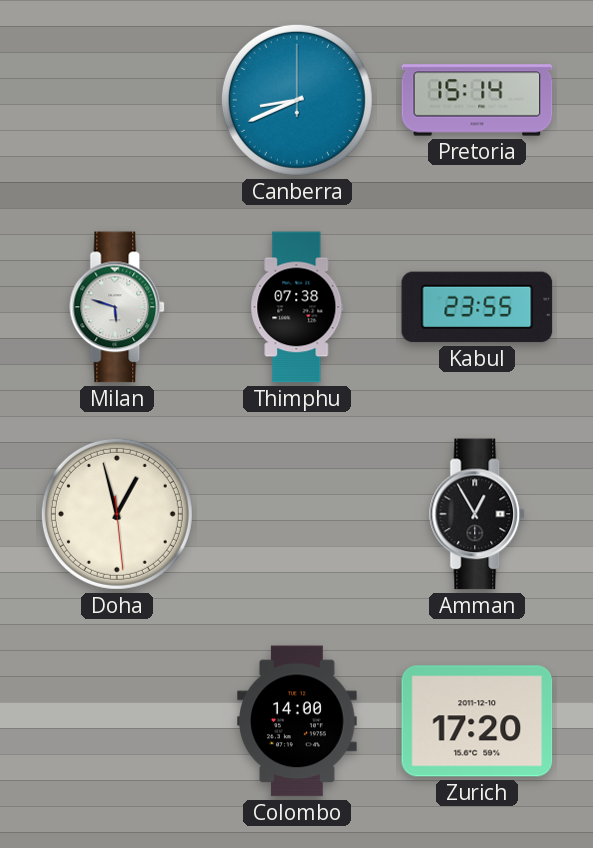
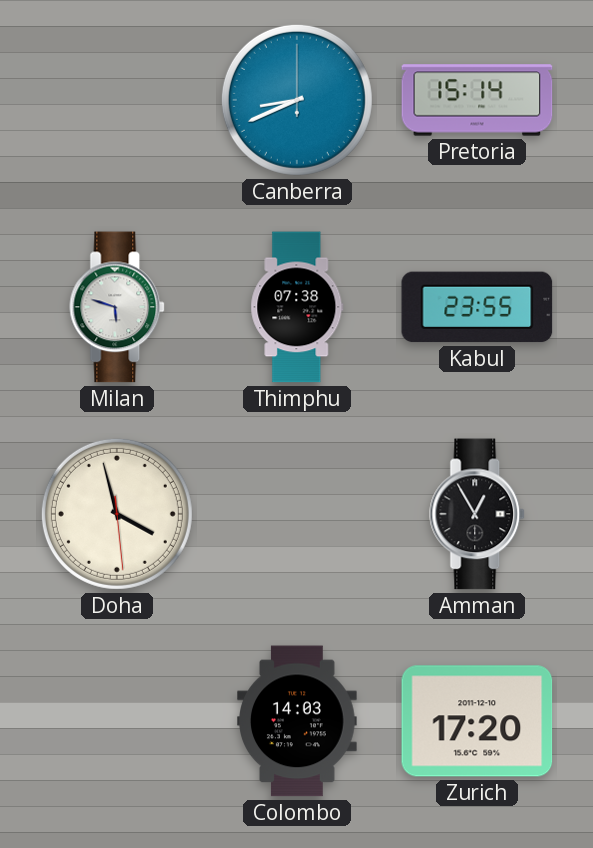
Doha: 12:57 -> 3:57 (117, 514)
Colombo: 14:00 -> 14:03 (298, 721)
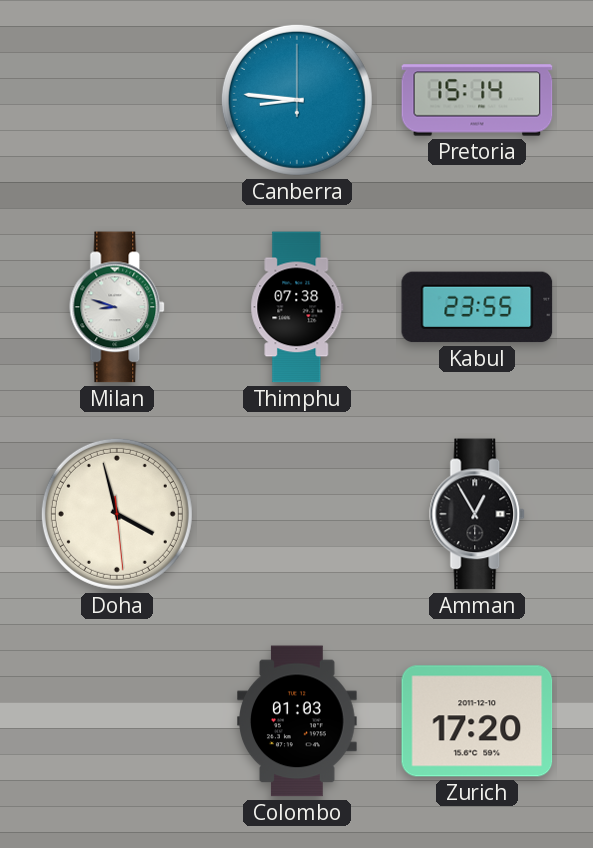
Canberra: 8:41 -> 8:46 (297, 100)
Milan: 5:48 -> 8:48 (118, 307)
Colombo: 14:03 -> 01:03 (298, 721)
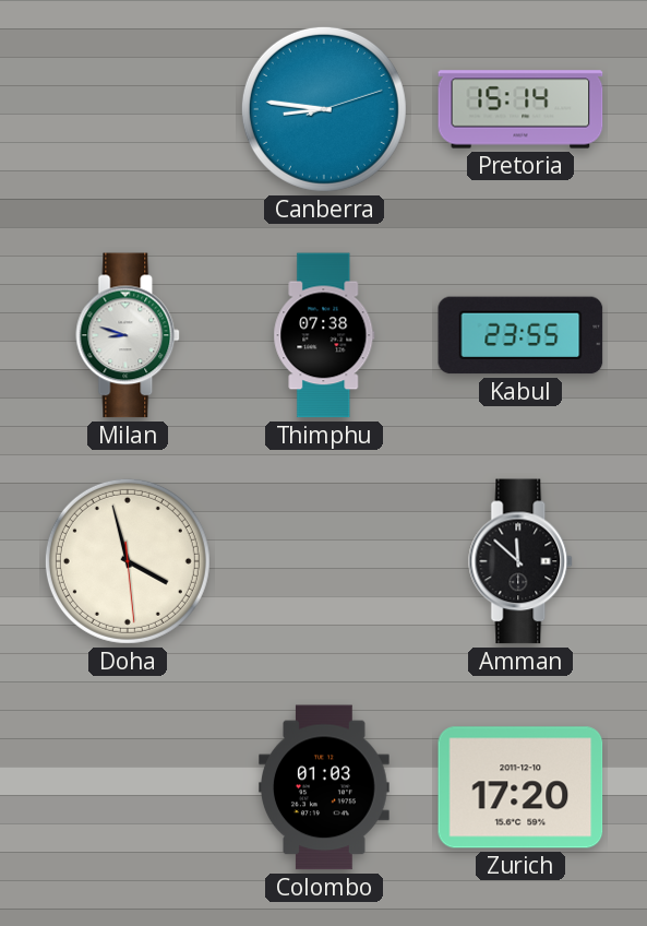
Canberra: 8:46:00 -> 8:46:12 (324, 109)
Amman: 12:55 -> 11:52 (522, 561)
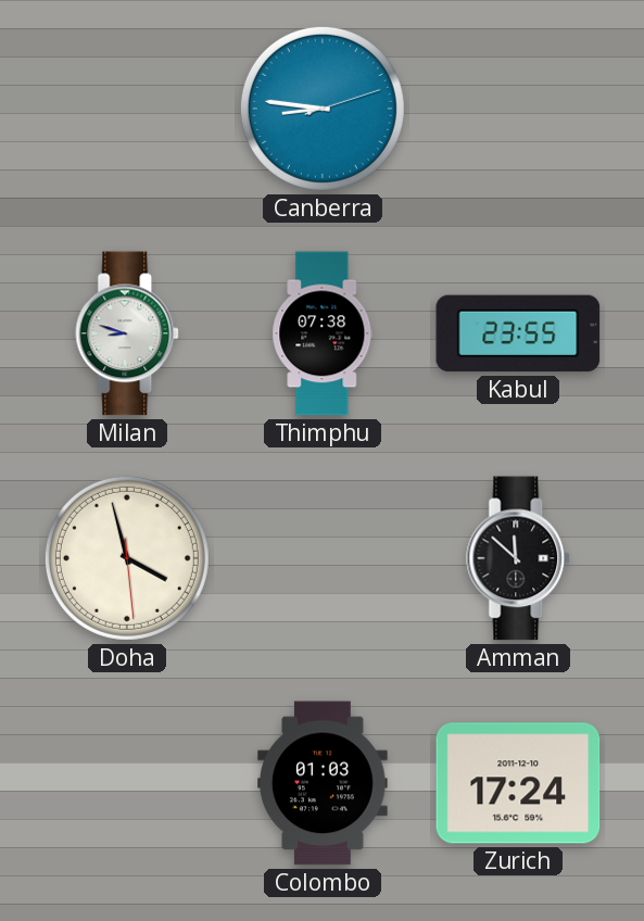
Pretoria: 15:14 -> none (520, 109)
Zurich: 17:20 -> 17:24 (518, 783)
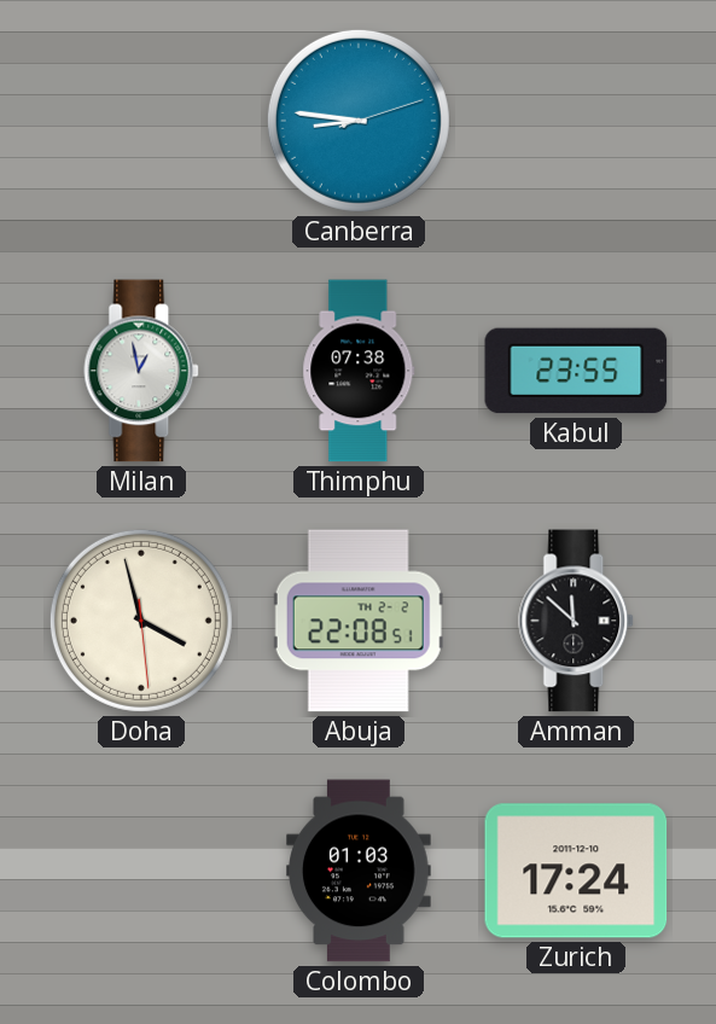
Milan: 8:48 -> 12:58 (142, 371)
Abuja: none -> 22:08 (359, 621)
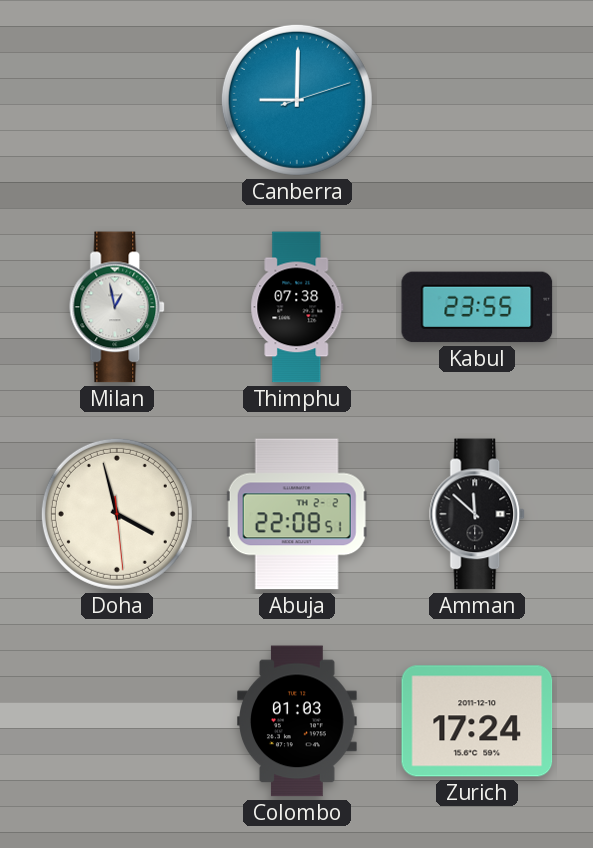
Canberra: 8:46 -> 9:00 (297, 100)
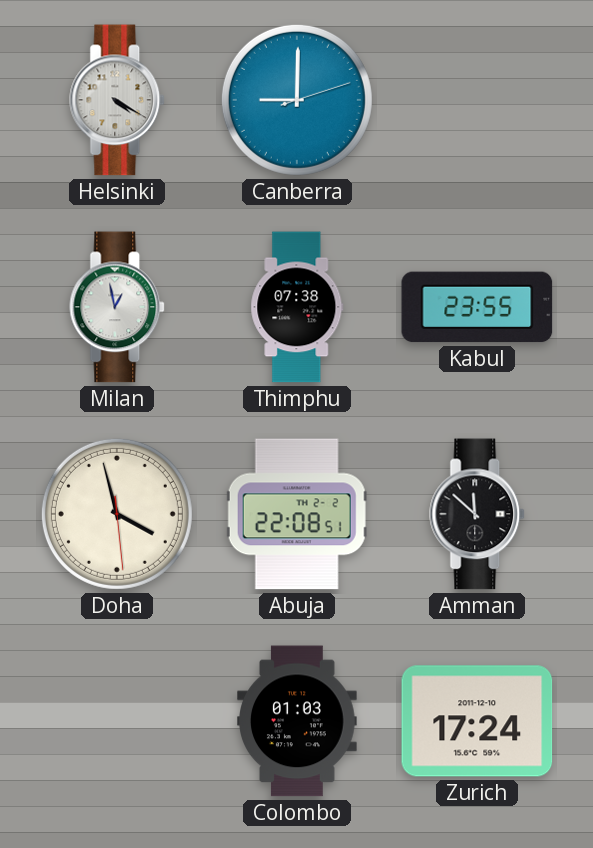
Helsinki: none -> 4:20 (118, 100)
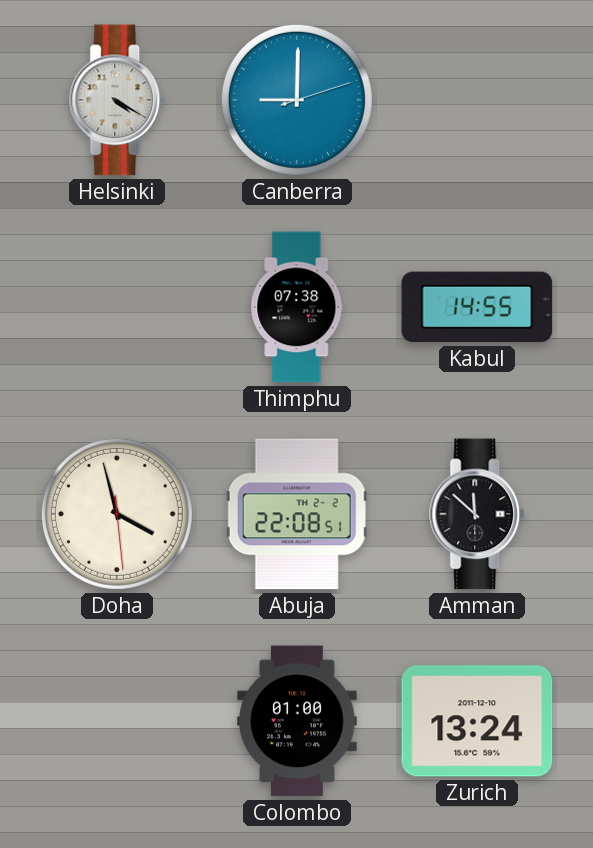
Milan: 12:58 -> none (118, 307)
Kabul: 23:55 -> 14:55 (477, 307)
Colombo: 01:03 -> 01:00 (298, 721)
Zurich: 17:24 -> 13:24 (477, 721)
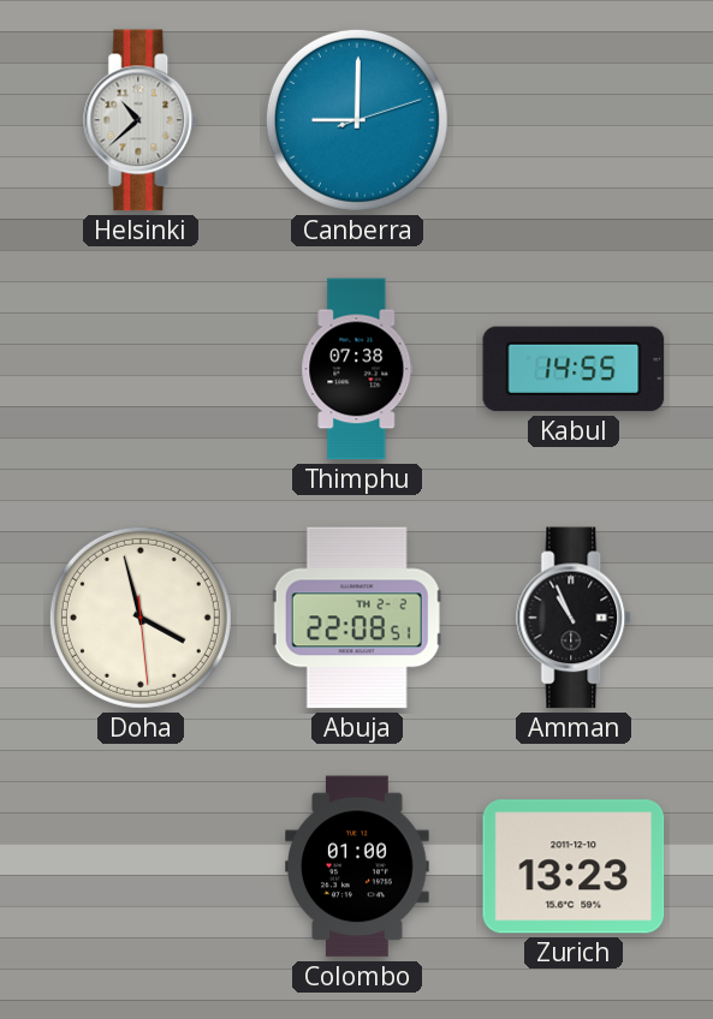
Helsinki: 4:20 -> 10:38 (142, 120)
Amman: 11:52 -> 10:56 (575, 618)
Zurich: 13:24 -> 13:23 (574, 866)
